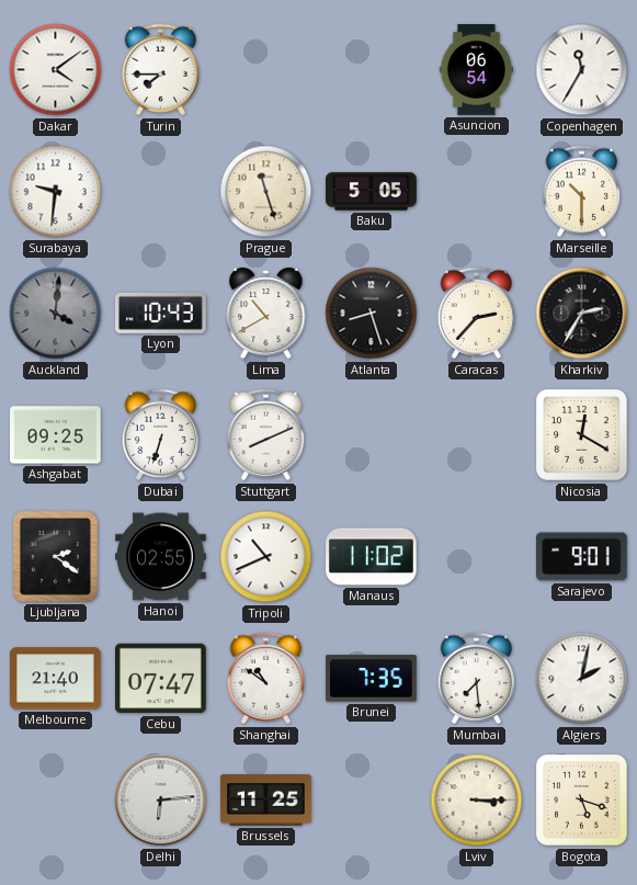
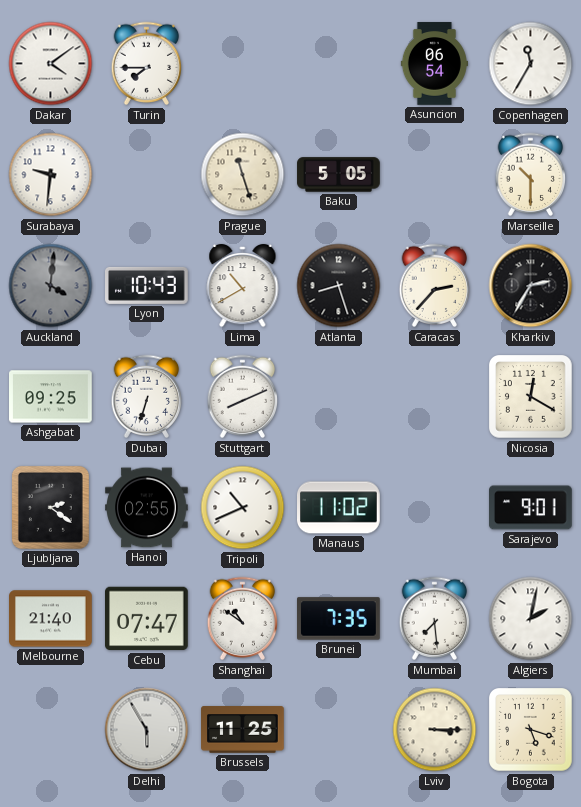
Delhi: 6:14 -> 5:55 (147, 730)
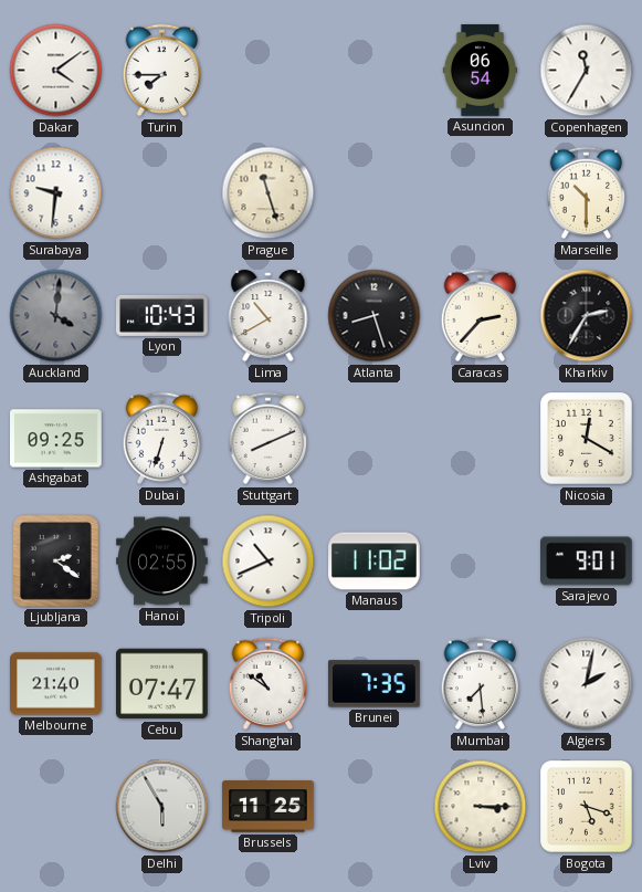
Baku: 5:05 -> none (339, 175)
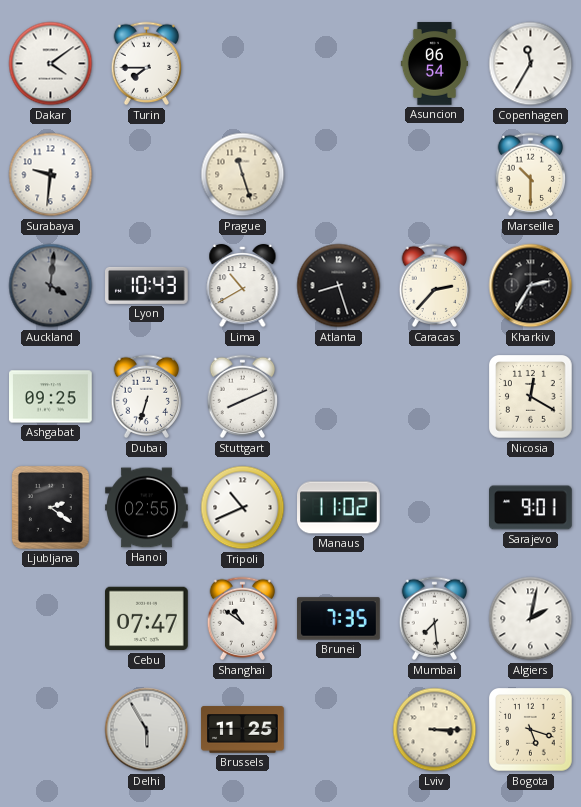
Melbourne: 21:40 -> none (56, 684)
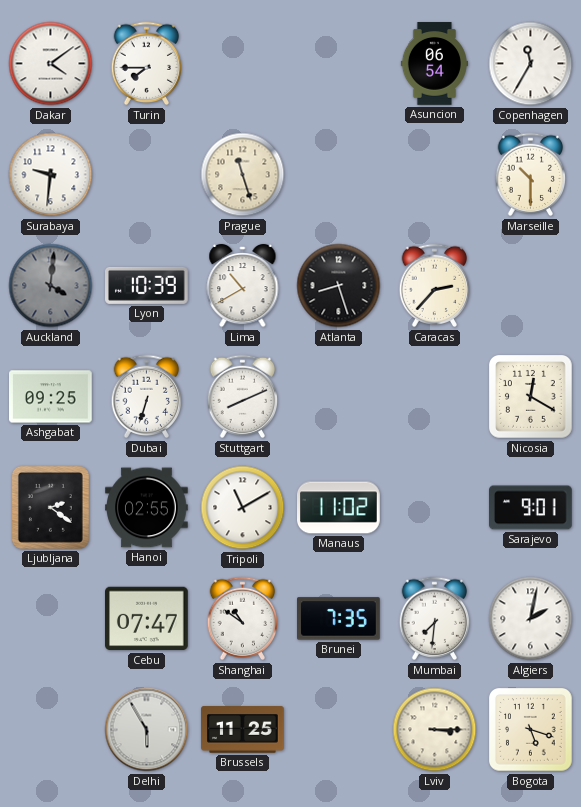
Lyon: 10:43 -> 10:39 (147, 285)
Kharkiv: 2:35 -> none (531, 286)
Tripoli: 10:41 -> 11:10 (243, 508)
Mumbai: 7:29 -> 7:31 (435, 619)
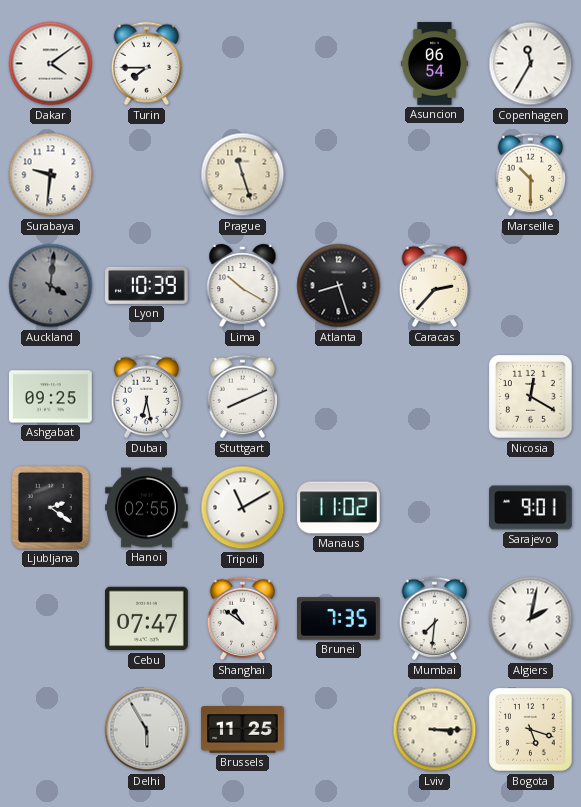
Lima: 10:40 -> 10:20 (243, 286)
Dubai: 6:33 -> 6:28 (147, 397)
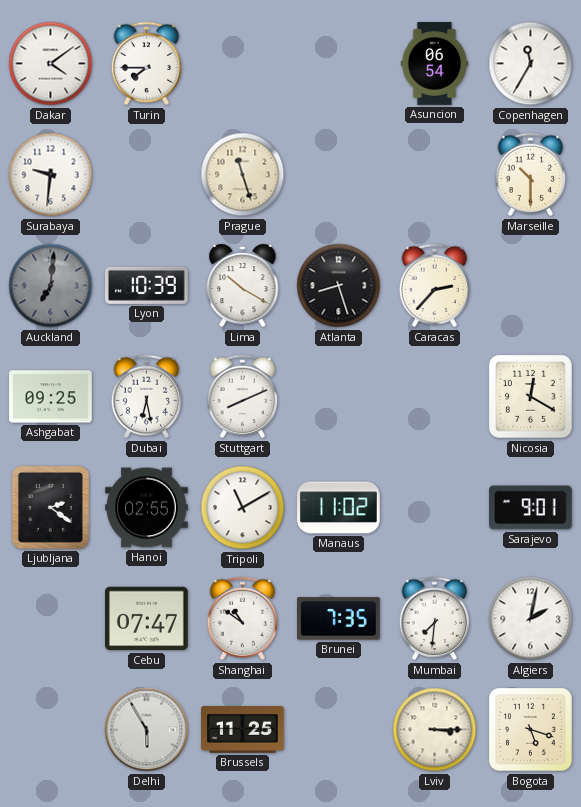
Auckland: 4:01 -> 7:01 (51, 286)
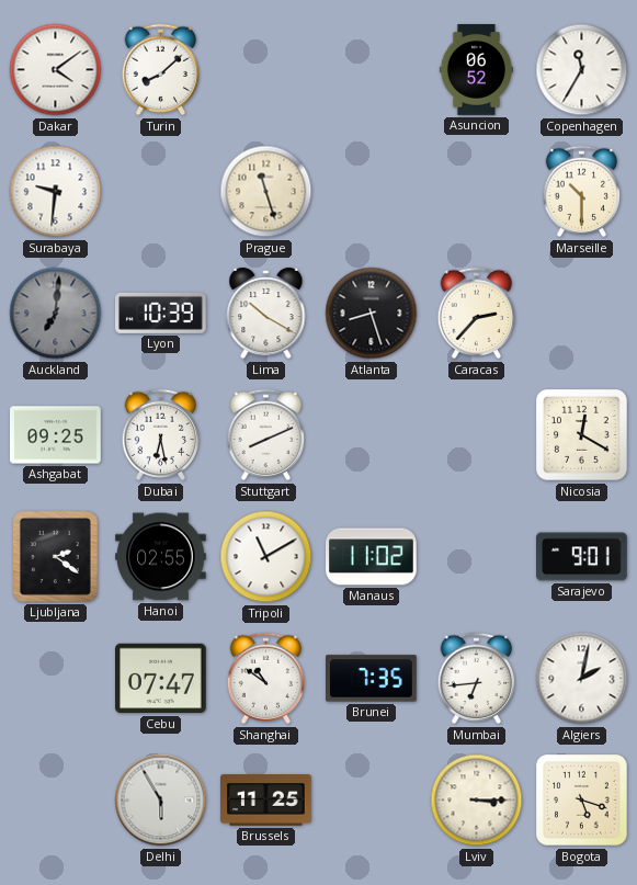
Turin: 7:45 -> 8:08 (161, 70)
Asuncion: 06:54 -> 06:52 (476, 70)
Mumbai: 7:31 -> 6:44 (477, 679)
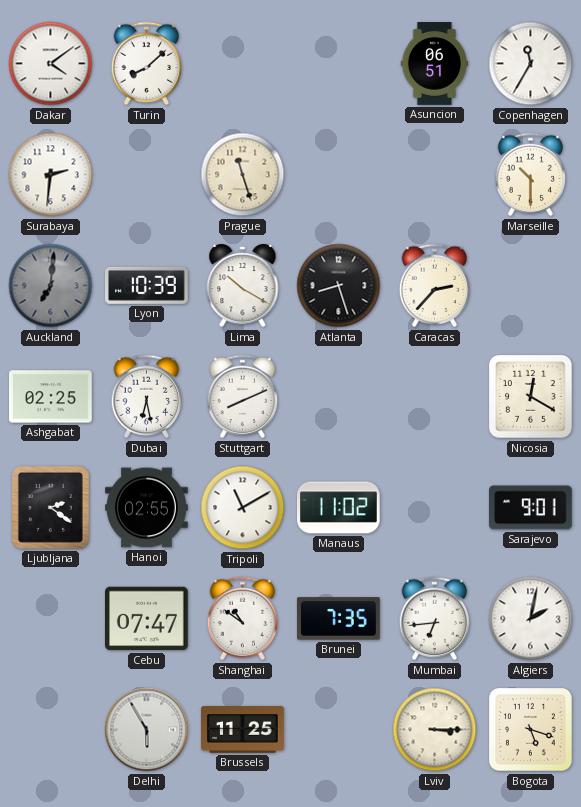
Asuncion: 06:52 -> 06:51 (434, 64)
Surabaya: 9:31 -> 2:31 (51, 175)
Ashgabat: 09:25 -> 02:25 (51, 397)
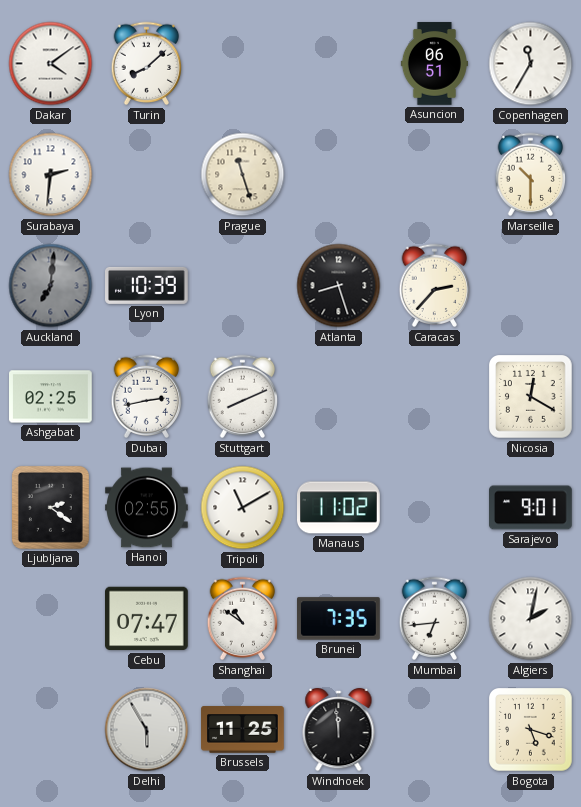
Lima: 10:20 -> none (243, 286)
Dubai: 6:28 -> 2:43 (147, 397)
Windhoek: none -> 11:59 (339, 730)
Lviv: 3:15 -> none (435, 730)
